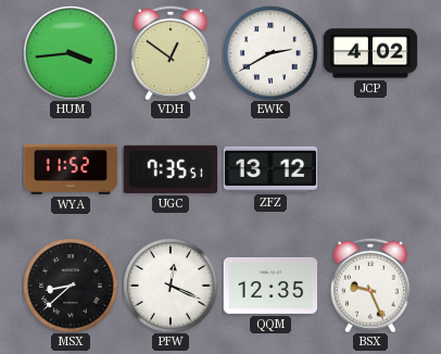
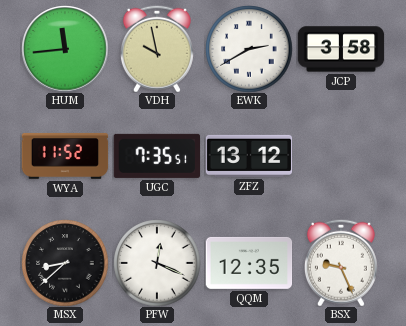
HUM: 3:44 -> 11:44 (65, 49)
VDH: 12:51 -> 9:58 (157, 49)
JCP: 4:02 -> 3:58 (341, 49)
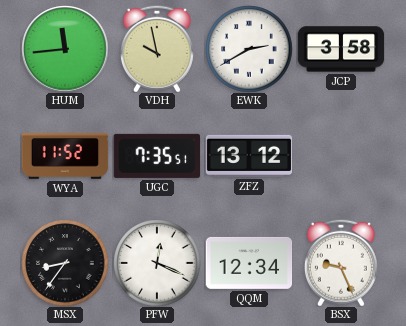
MSX: 8:38 -> 8:36 (65, 263)
QQM: 12:35 -> 12:34 (249, 263)
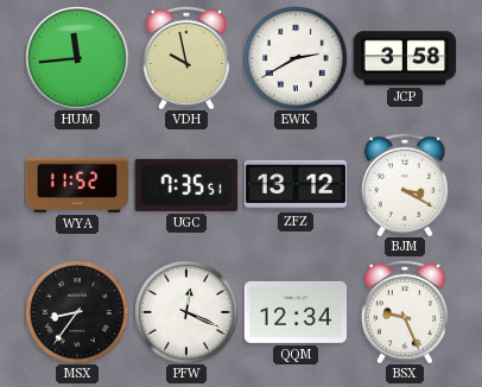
BJM: none -> 3:20 (405, 185)
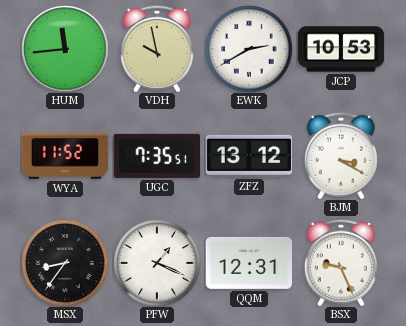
JCP: 3:58 -> 10:53 (341, 49)
PFW: 12:19 -> 1:19 (157, 263)
QQM: 12:34 -> 12:31 (249, 263)
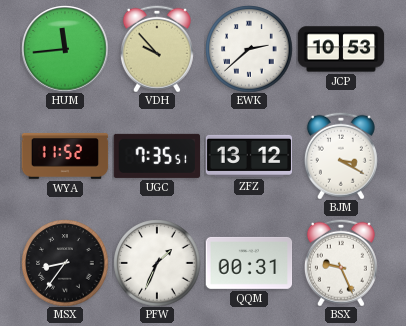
VDH: 9:58 -> 9:53 (157, 49)
EWK: 2:40 -> 2:38 (249, 49)
PFW: 1:19 -> 1:34 (157, 263)
QQM: 12:31 -> 00:31 (249, 263)
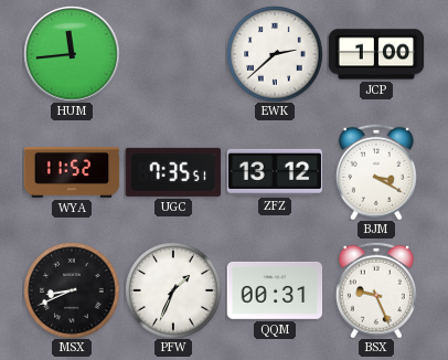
VDH: 9:53 -> none (157, 49)
JCP: 10:53 -> 1:00 (376, 54)
MSX: 8:36 -> 8:41 (72, 290)
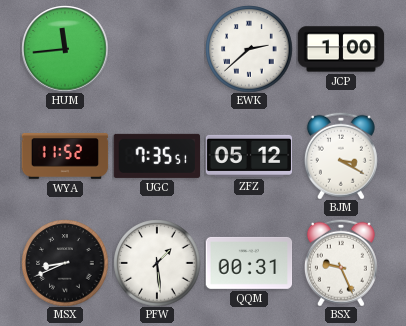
ZFZ: 13:12 -> 05:12 (249, 156)
PFW: 1:34 -> 1:29 (157, 263)
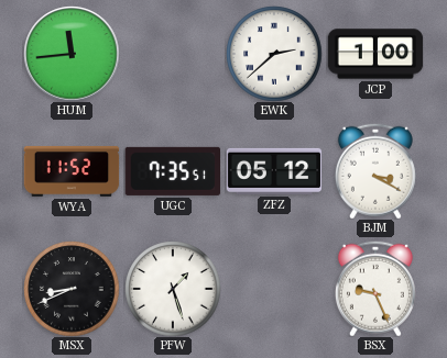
PFW: 1:29 -> 1:27 (173, 289)
QQM: 00:31 -> none (249, 263)
